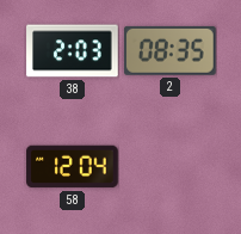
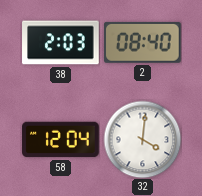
2: 08:35 -> 08:40 (142, 42)
32: none -> 4:01 (142, 139)
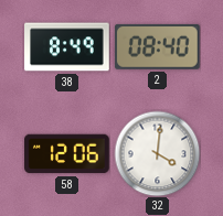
38: 2:03 -> 8:49 (67, 47)
58: 12:04 -> 12:06 (67, 154)
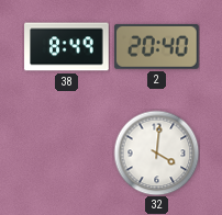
2: 08:40 -> 20:40 (156, 46)
58: 12:06 -> none (67, 154)
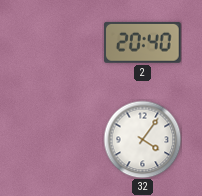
38: 8:49 -> none (67, 47)
32: 4:01 -> 4:06 (142, 139)
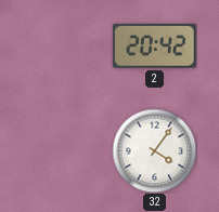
2: 20:40 -> 20:42 (154, 45)
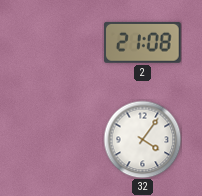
2: 20:42 -> 21:08 (142, 42)
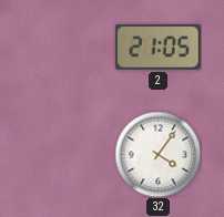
2: 21:08 -> 21:05 (157, 46)
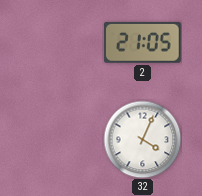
32: 4:06 -> 4:04 (142, 139)
